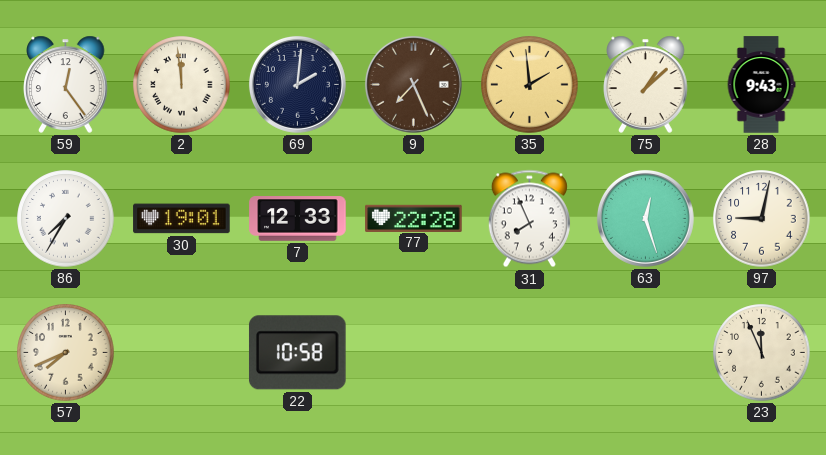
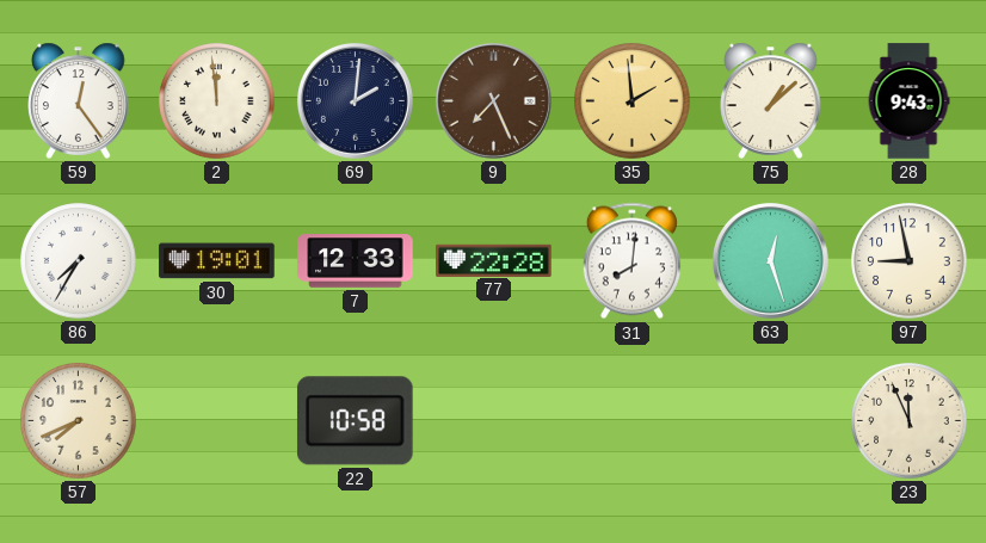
31: 7:56 -> 8:01 (631, 261)
97: 9:02 -> 8:58 (910, 261)
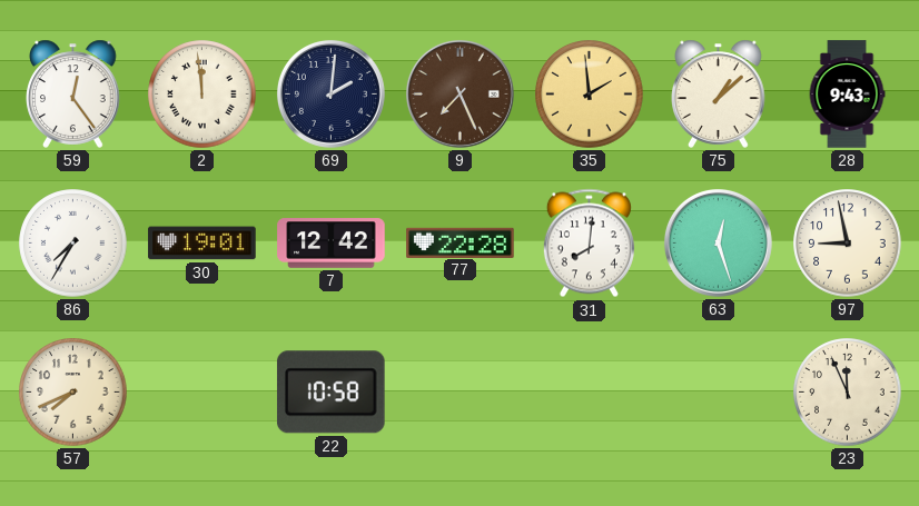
7: 12:33 -> 12:42 (332, 244)
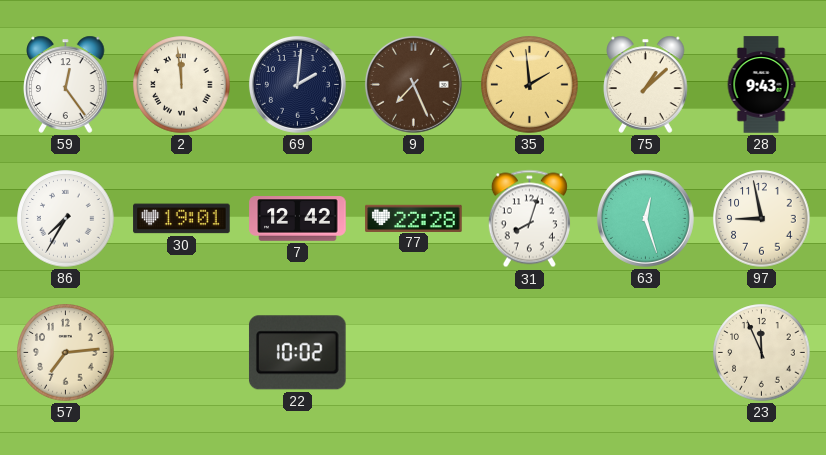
31: 8:01 -> 8:03 (529, 219)
57: 7:41 -> 7:14 (66, 353)
22: 10:58 -> 10:02 (297, 353)
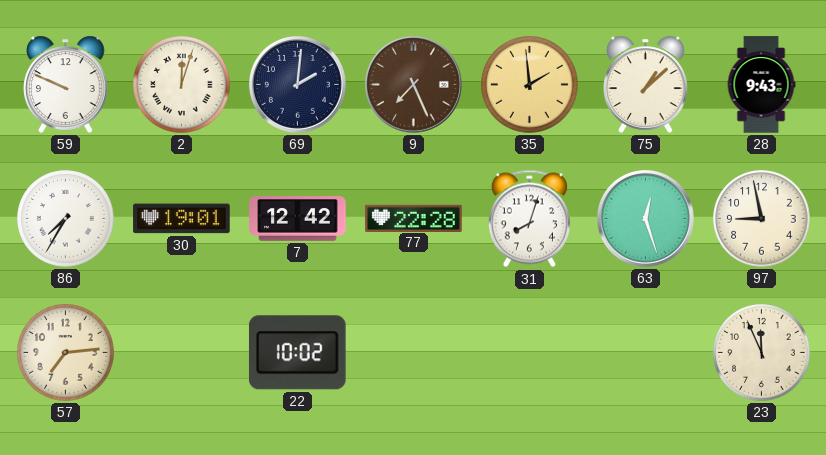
59: 12:24 -> 9:49 (66, 84)
2: 11:59 -> 12:03 (182, 85)
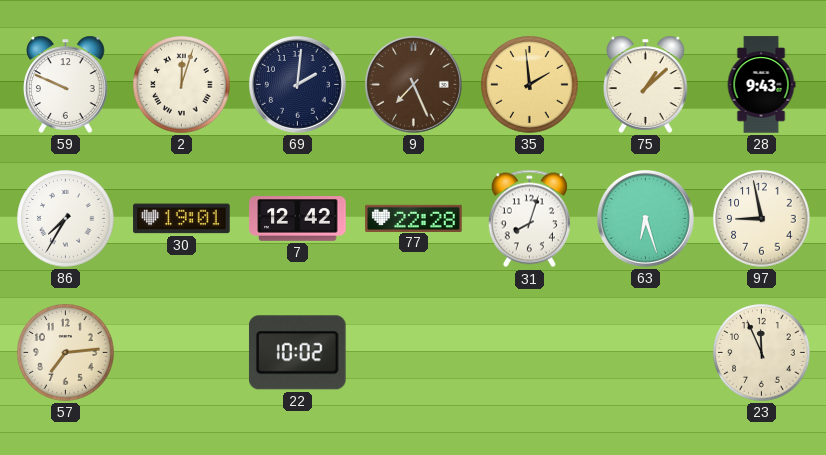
63: 12:27 -> 6:27 (645, 218)
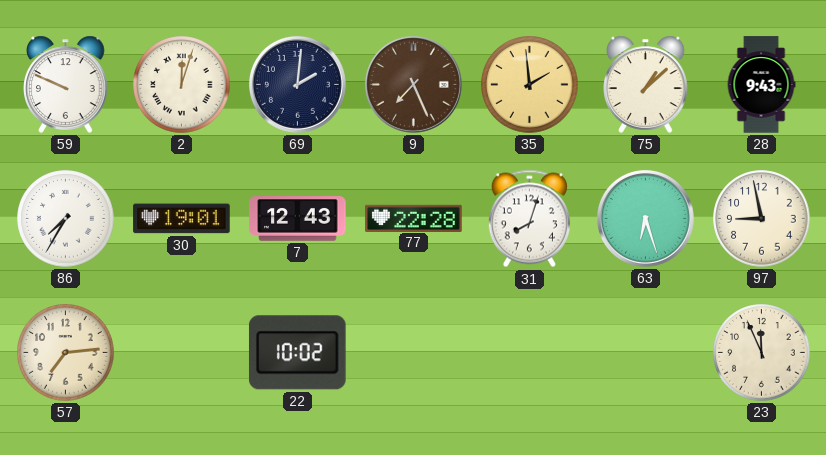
7: 12:42 -> 12:43 (298, 219)
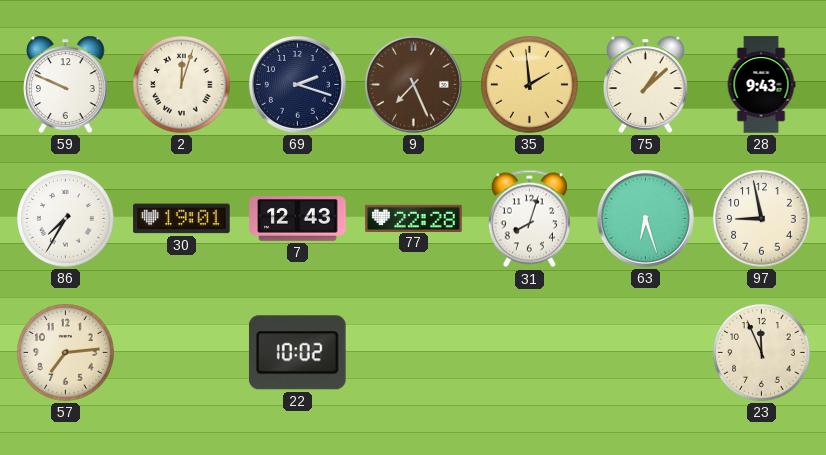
69: 2:01 -> 2:18 (297, 84)
